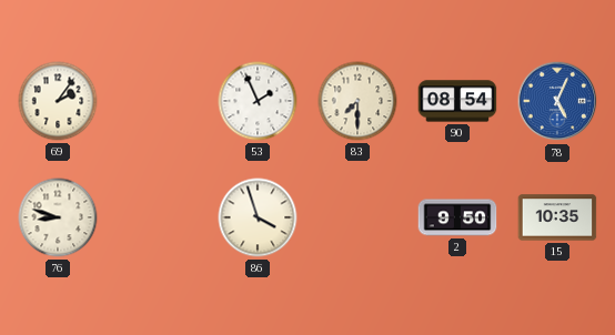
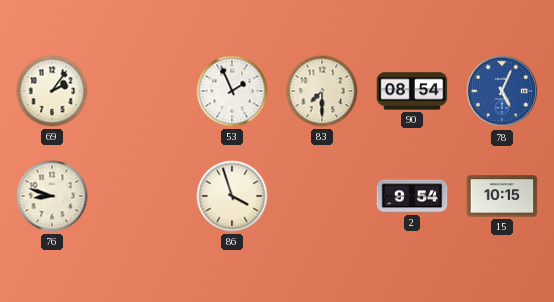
2: 9:50 -> 9:54 (412, 196)
15: 10:35 -> 10:15 (502, 196)
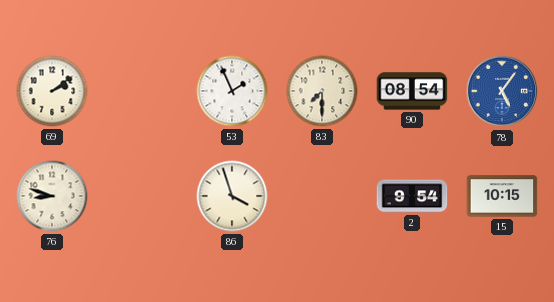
69: 2:06 -> 2:09 (52, 91)
78: 5:04 -> 5:06 (502, 91)
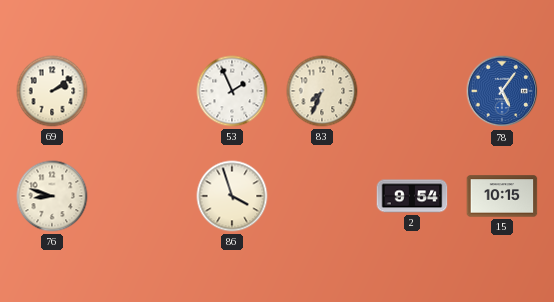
83: 7:30 -> 7:34 (322, 91)
90: 08:54 -> none (412, 91)
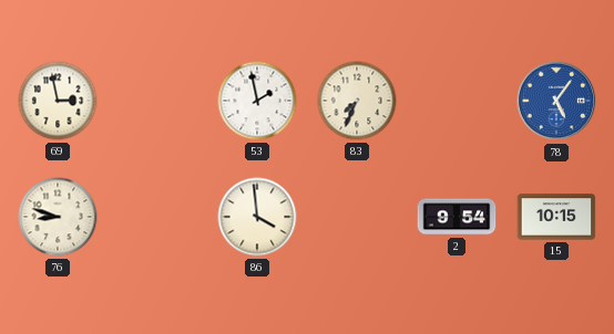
69: 2:09 -> 2:58 (58, 101)
53: 1:56 -> 1:58 (257, 101)
86: 3:57 -> 3:59 (257, 217)
